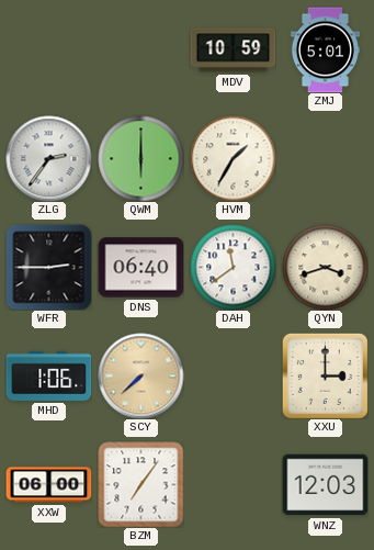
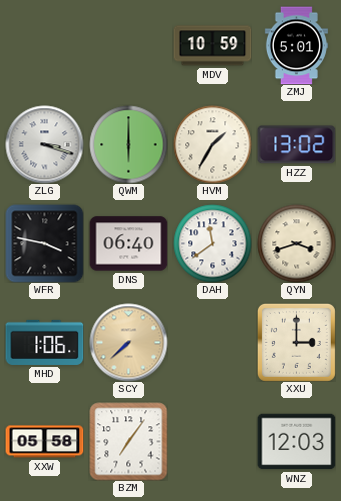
ZLG: 2:36 -> 3:18 (44, 144)
HZZ: none -> 13:02 (296, 145)
WFR: 2:45 -> 3:47 (44, 243)
XXW: 06:00 -> 05:58 (44, 442)
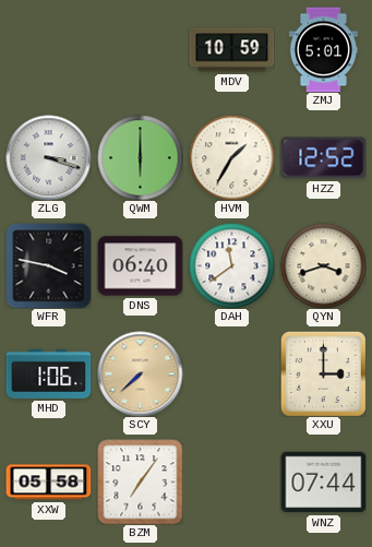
HZZ: 13:02 -> 12:52 (323, 158)
WNZ: 12:03 -> 07:44 (323, 483)
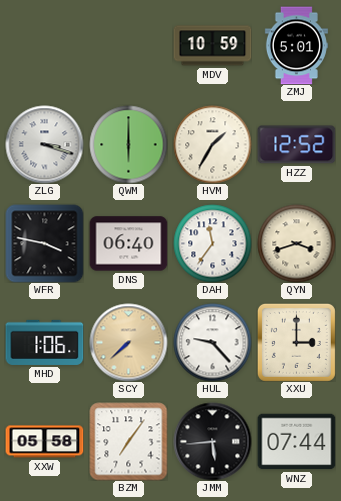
DAH: 11:39 -> 11:36 (212, 243)
HUL: none -> 9:23 (212, 342)
JMM: none -> 5:44 (212, 441)
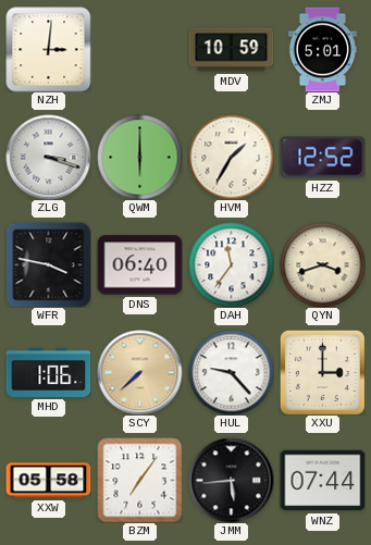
NZH: none -> 3:01 (48, 49)
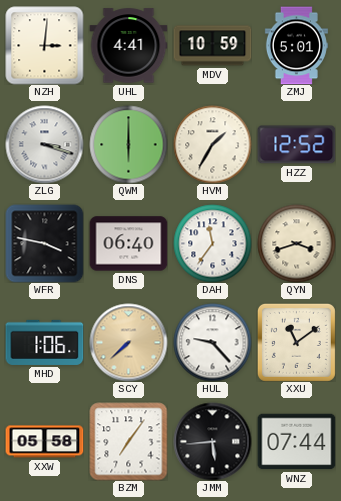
UHL: none -> 4:41 (128, 46)
XXU: 3:00 -> 11:09 (296, 342)
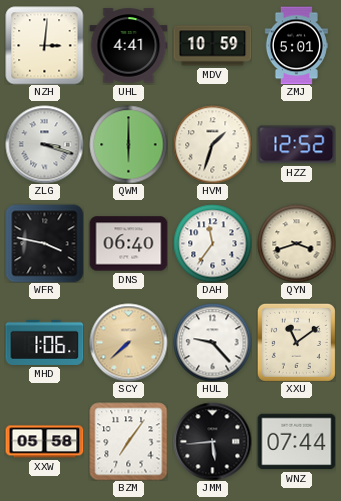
HVM: 1:35 -> 1:33 (212, 144)
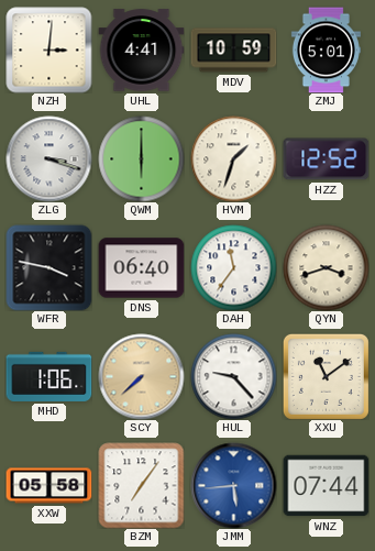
JMM dial: black -> blue (233, 485)
